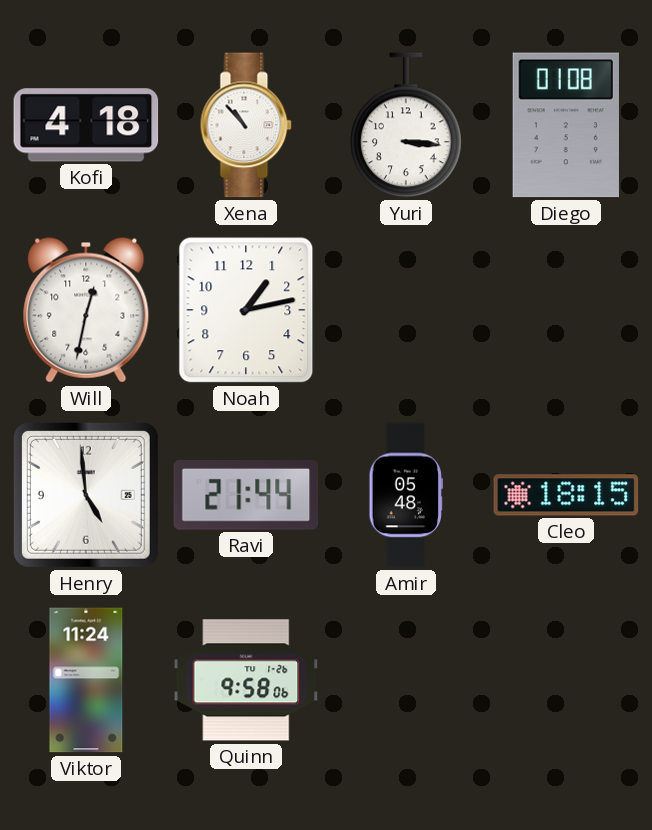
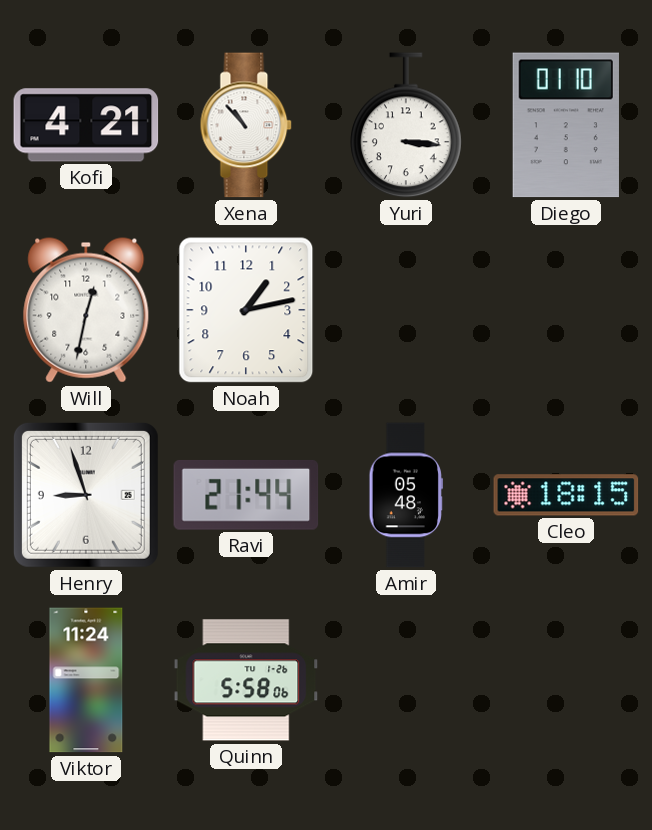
Kofi: 4:18 -> 4:21 (86, 125)
Diego: 01:08 -> 01:10 (566, 125)
Henry: 4:59 -> 8:57 (86, 495)
Quinn: 9:58 -> 5:58 (246, 680)
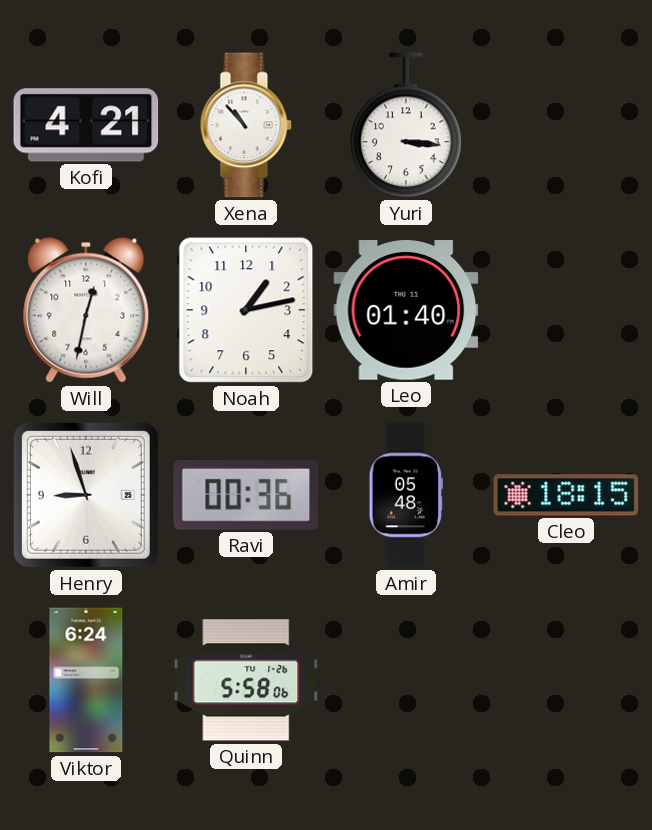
Diego: 01:10 -> none (566, 125)
Leo: none -> 01:40 (406, 310)
Ravi: 21:44 -> 00:36 (246, 495)
Viktor: 11:24 -> 6:24 (86, 680)
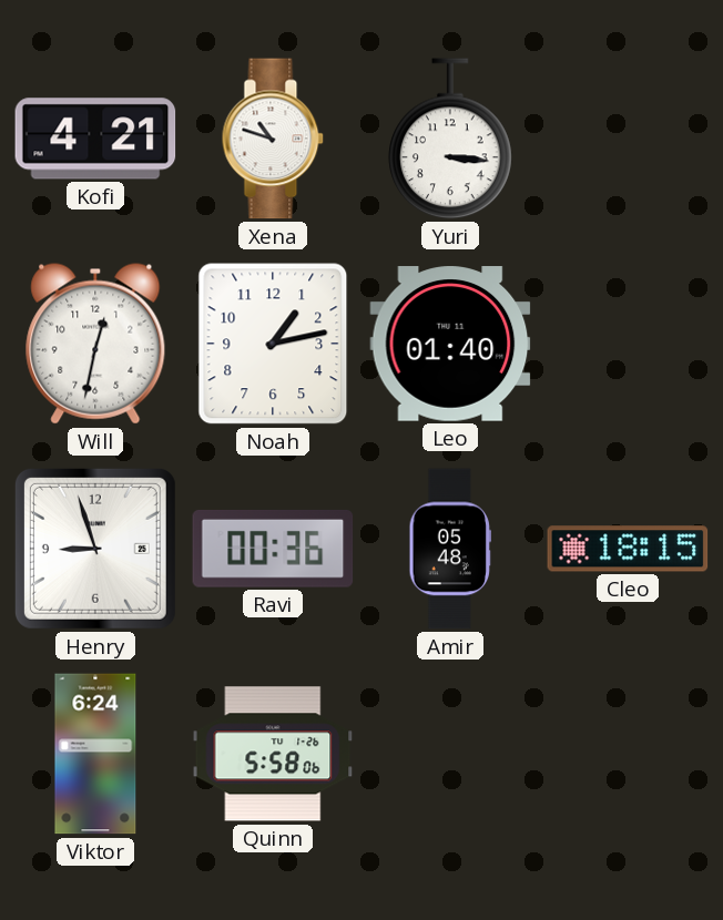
Xena: 10:53 -> 10:48 (273, 139)
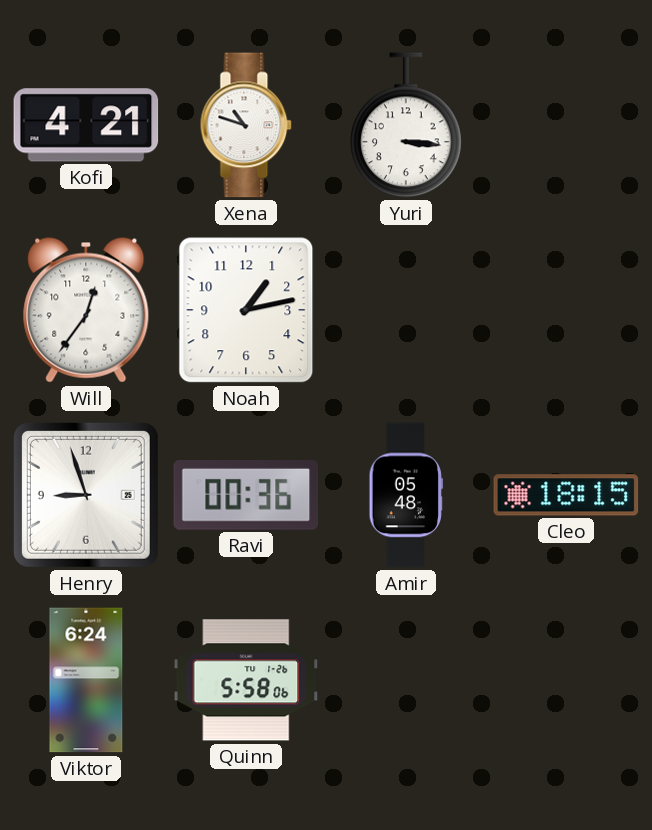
Will: 12:32 -> 12:36 (86, 310)
Leo: 01:40 -> none (450, 344)
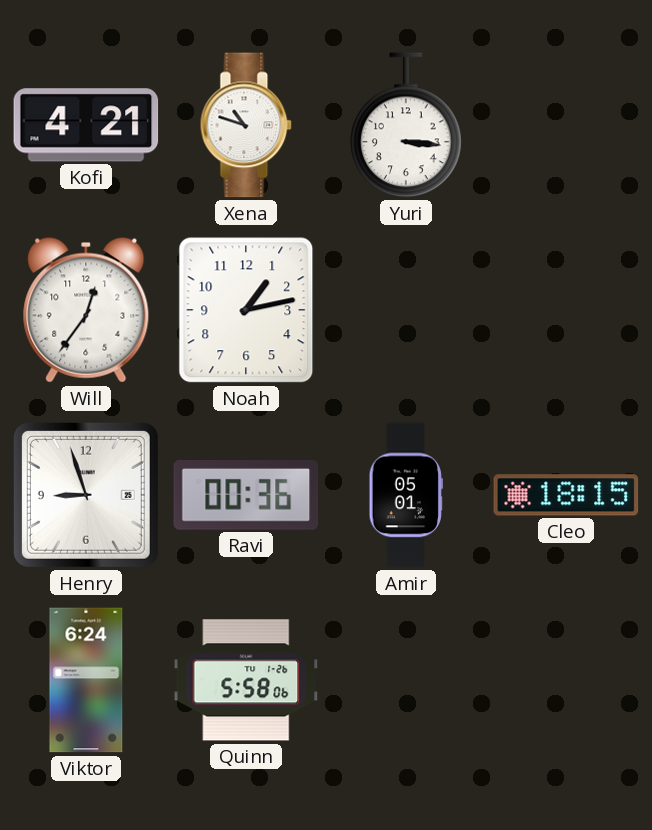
Amir: 05:48 -> 05:01 (405, 495)
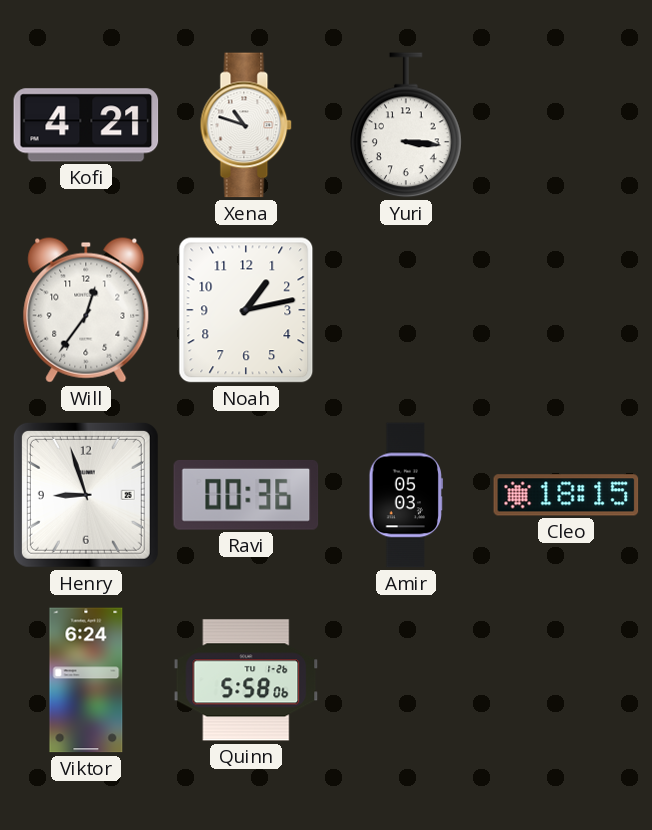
Amir: 05:01 -> 05:03 (405, 495)
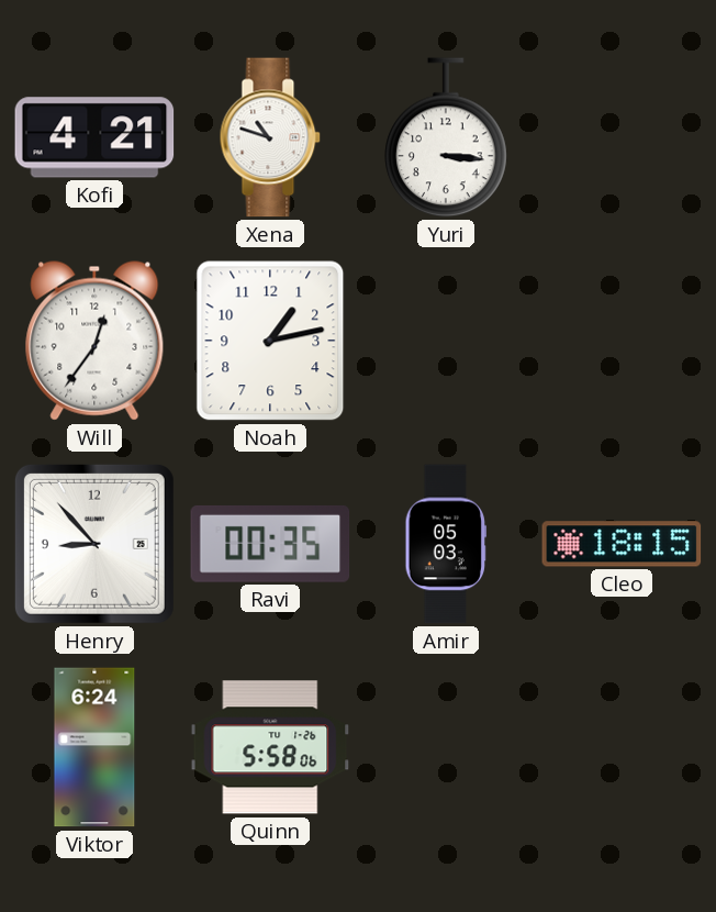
Henry: 8:57 -> 8:53 (94, 544)
Ravi: 00:36 -> 00:35 (270, 544)
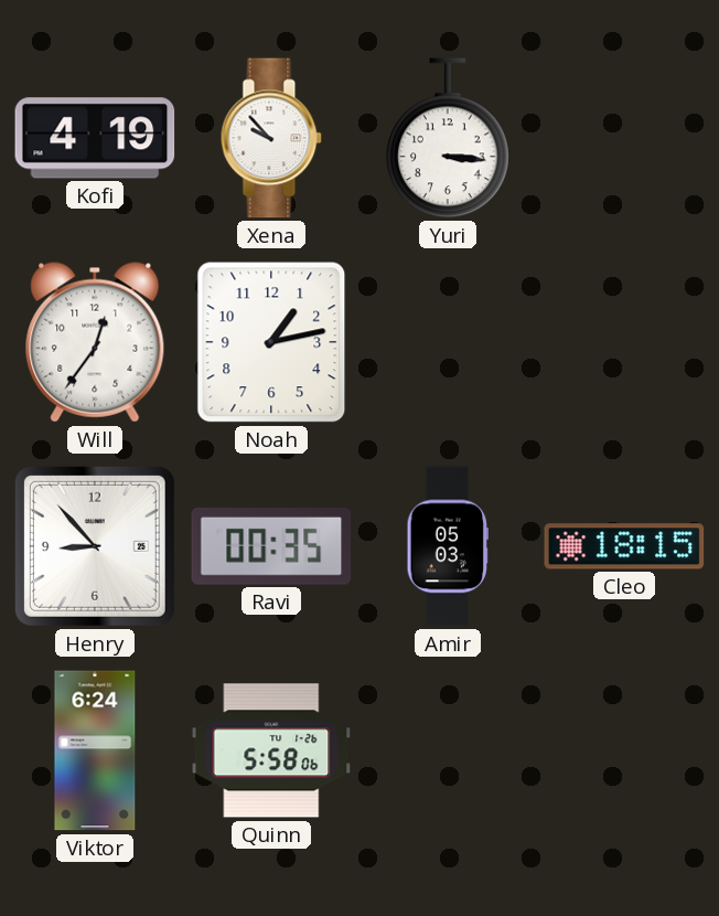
Kofi: 4:21 -> 4:19 (95, 138)
Xena: 10:48 -> 9:53 (271, 138)
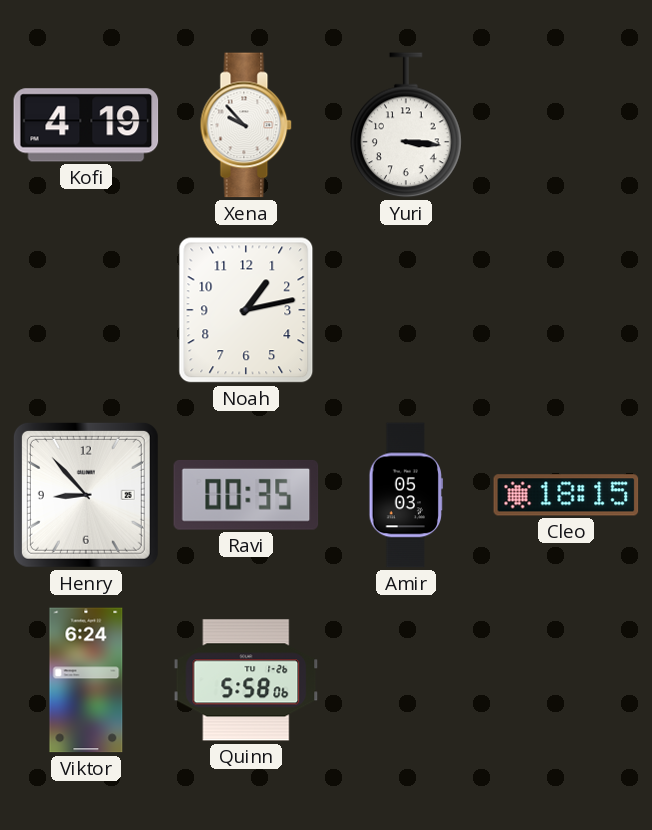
Will: 12:36 -> none (95, 342)
